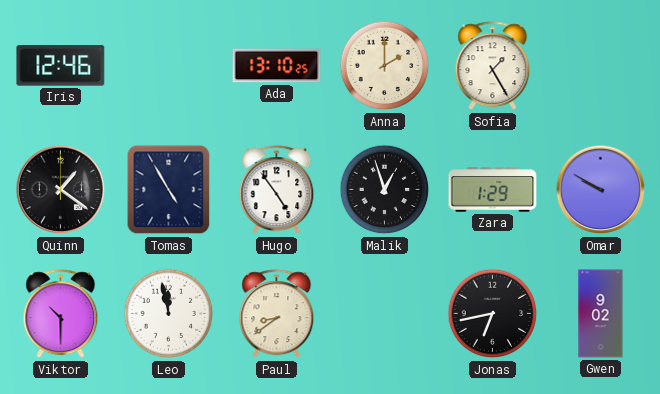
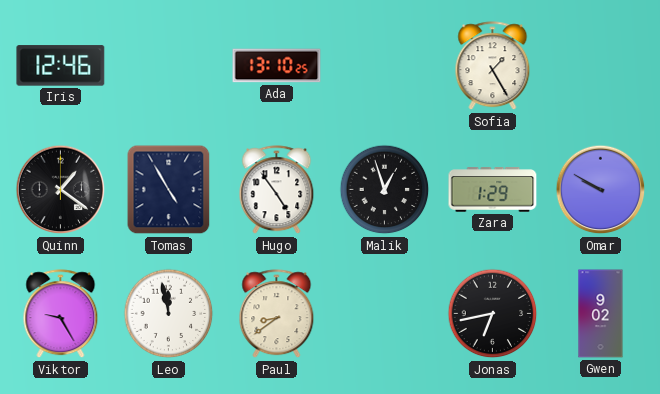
Anna: 2:00 -> none (385, 66)
Viktor: 10:30 -> 9:25 (61, 314)
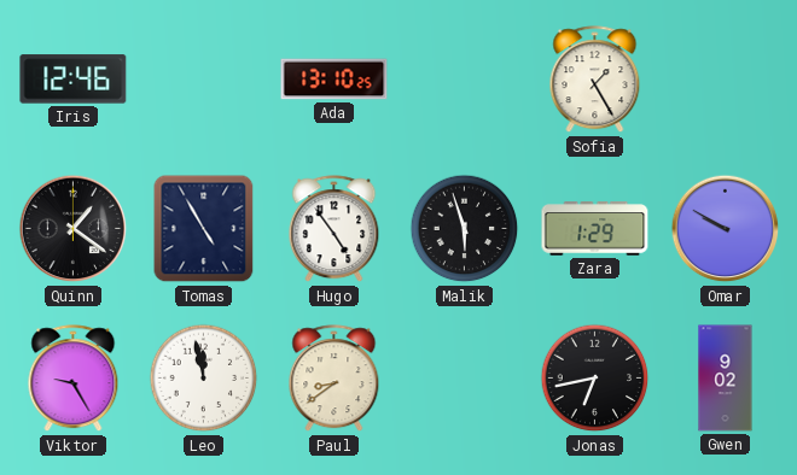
Malik: 12:57 -> 5:57 (465, 229)
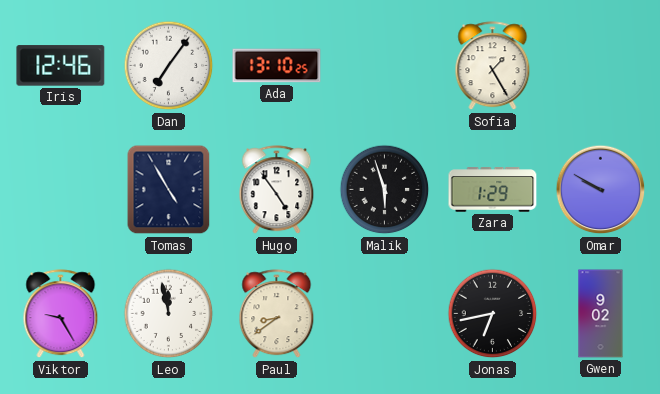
Dan: none -> 7:06 (169, 66)
Quinn: 1:21 -> none (74, 229)
